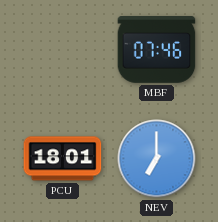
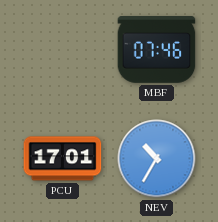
PCU: 18:01 -> 17:01 (63, 159)
NEV: 7:00 -> 10:35 (157, 159)
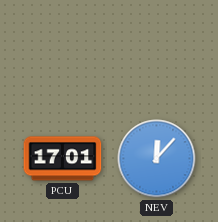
MBF: 07:46 -> none (157, 50)
NEV: 10:35 -> 12:07 (157, 159)
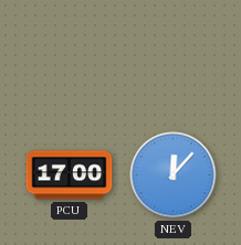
PCU: 17:01 -> 17:00 (70, 175)
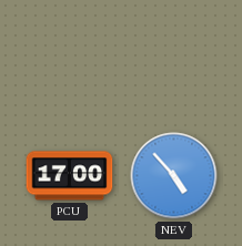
NEV: 12:07 -> 4:53 (174, 176)
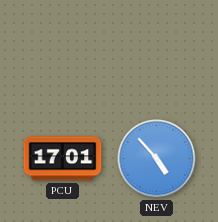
PCU: 17:00 -> 17:01 (63, 159)
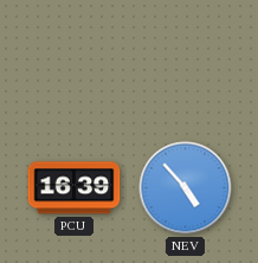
PCU: 17:01 -> 16:39 (75, 188)
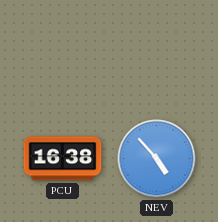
PCU: 16:39 -> 16:38 (63, 159)
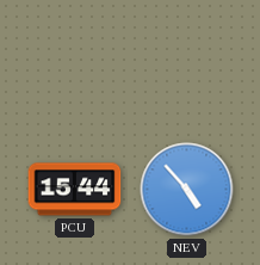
PCU: 16:38 -> 15:44 (75, 190)
